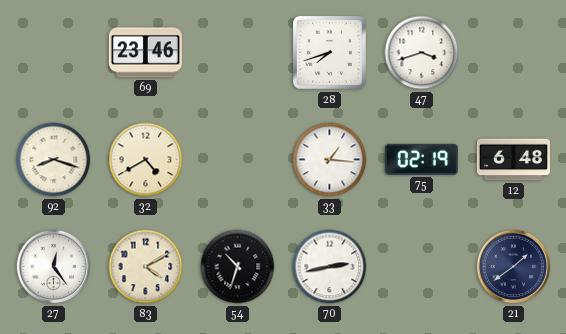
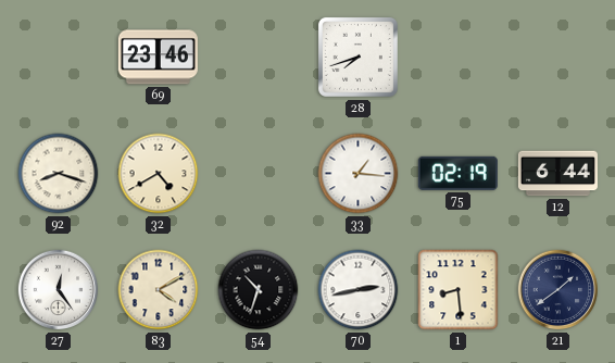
47: 3:42 -> none (422, 53)
12: 6:48 -> 6:44 (557, 174)
1: none -> 8:29 (459, 290)
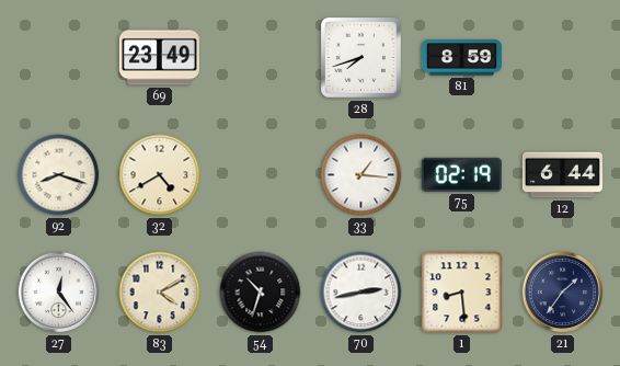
69: 23:46 -> 23:49 (159, 58)
81: none -> 8:59 (461, 58)
21: 1:39 -> 1:36 (563, 293)
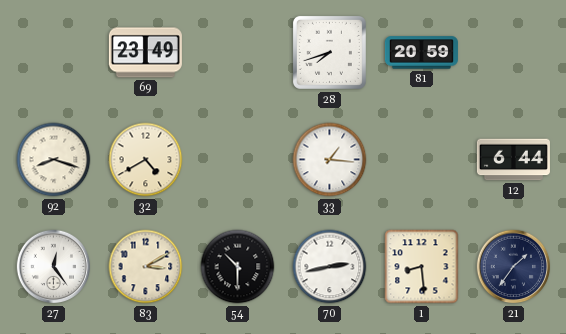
81: 8:59 -> 20:59 (421, 53)
75: 02:19 -> none (461, 174)
83: 4:10 -> 3:10 (146, 267)
54: 10:33 -> 10:30 (238, 267)
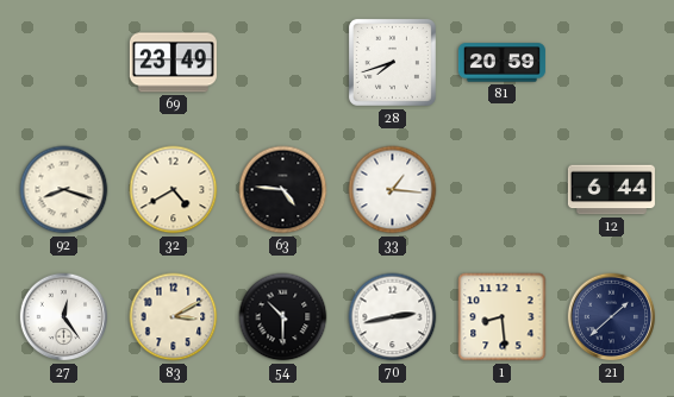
63: none -> 4:46 (283, 190)
21: 1:36 -> 1:38 (612, 317)
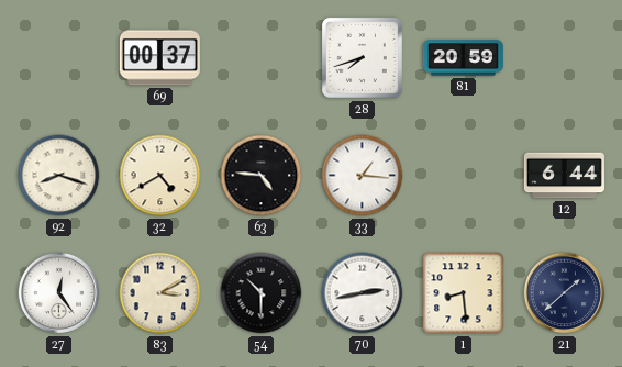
69: 23:49 -> 00:37 (159, 58)
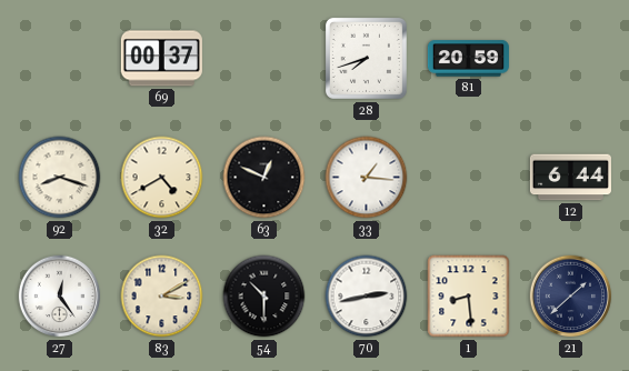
63: 4:46 -> 12:49 (264, 178)
